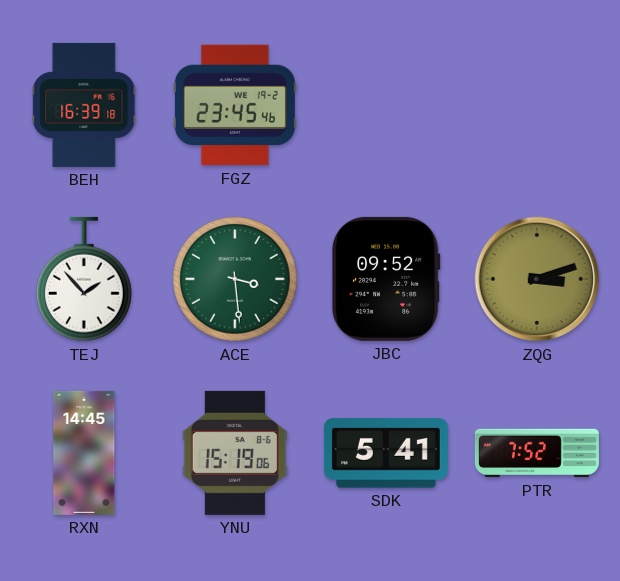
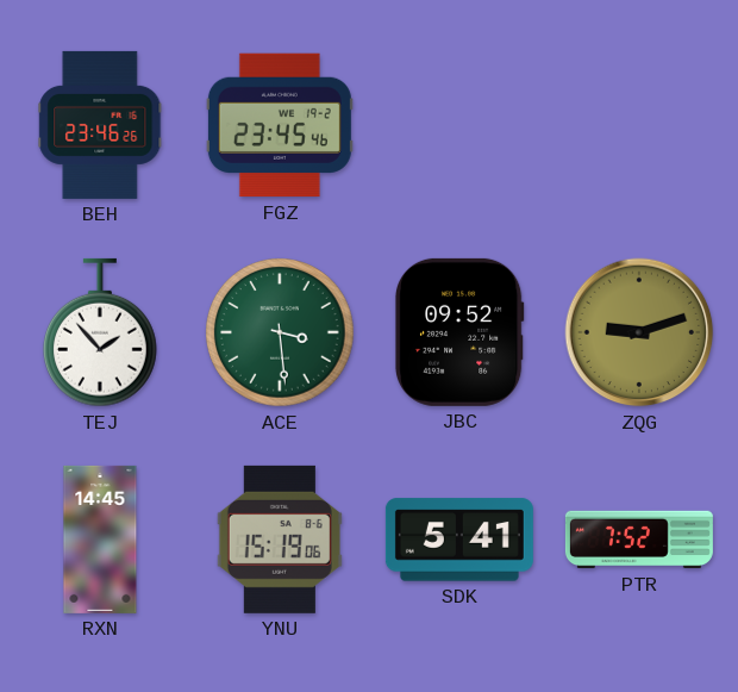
BEH: 16:39 -> 23:46 (100, 125)
ZQG: 3:12 -> 9:12 (639, 332)
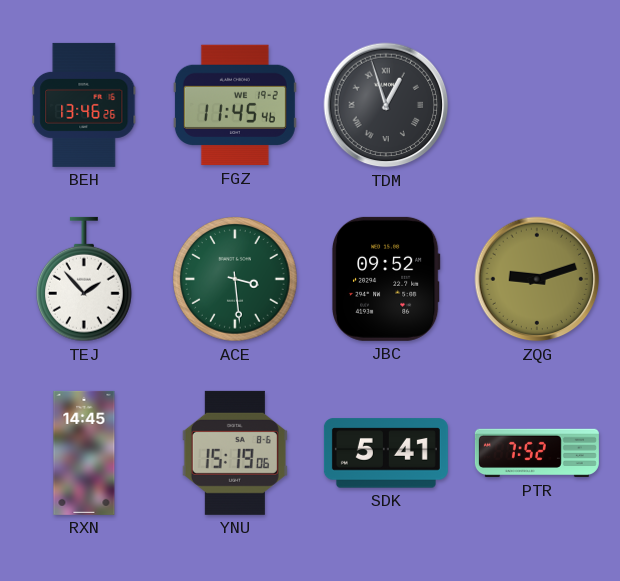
BEH: 23:46 -> 13:46 (84, 105)
FGZ: 23:45 -> 11:45 (235, 105)
TDM: none -> 12:57 (386, 105)
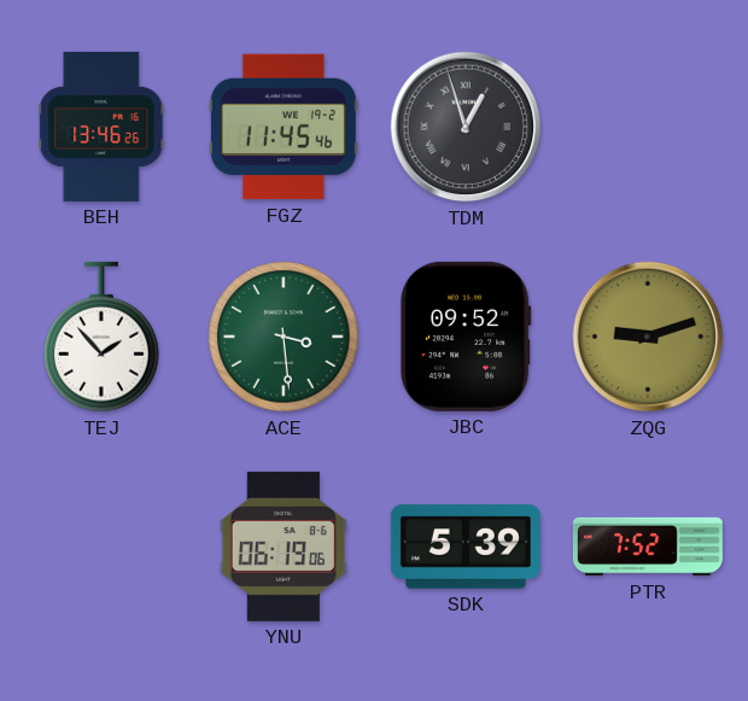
RXN: 14:45 -> none (84, 453)
YNU: 15:19 -> 06:19 (284, 547)
SDK: 5:41 -> 5:39 (466, 547)
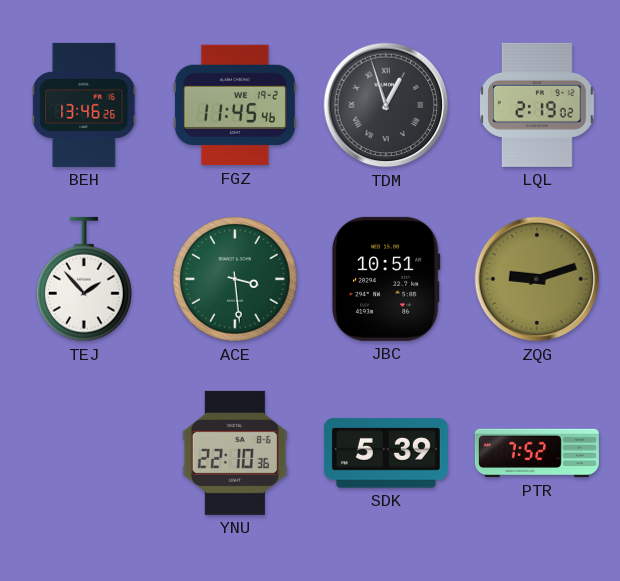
LQL: none -> 2:19 (537, 105)
JBC: 09:52 -> 10:51 (386, 279)
YNU: 06:19 -> 22:10 (235, 453)
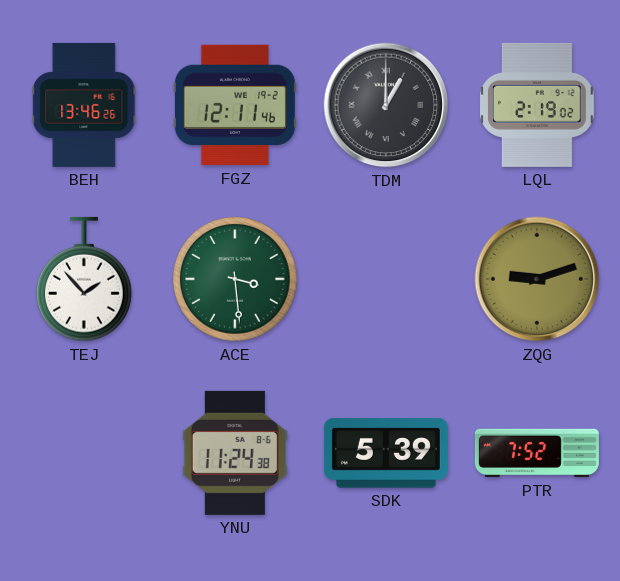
FGZ: 11:45 -> 12:11 (235, 105)
TDM: 12:57 -> 1:00 (386, 105)
JBC: 10:51 -> none (386, 279)
YNU: 22:10 -> 11:24 (235, 453)
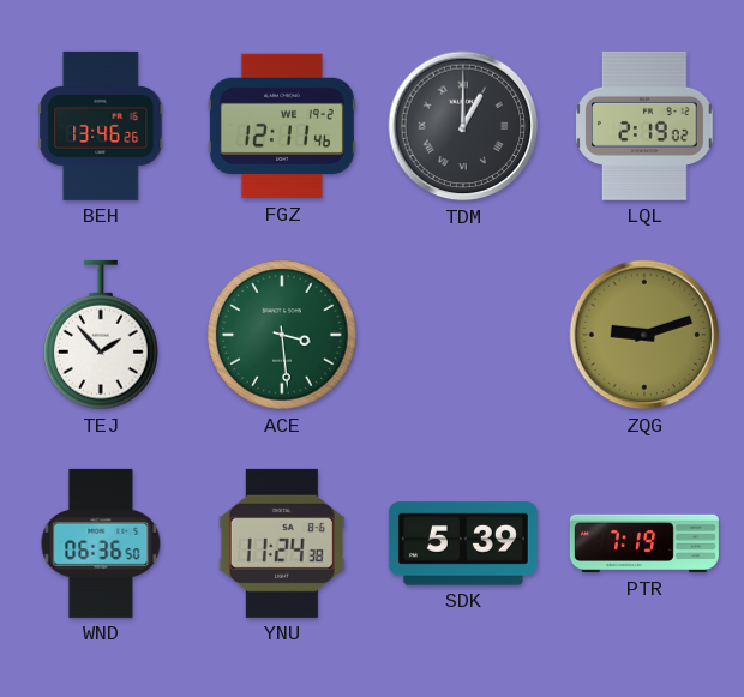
WND: none -> 06:36 (101, 543)
PTR: 7:52 -> 7:19 (644, 543)
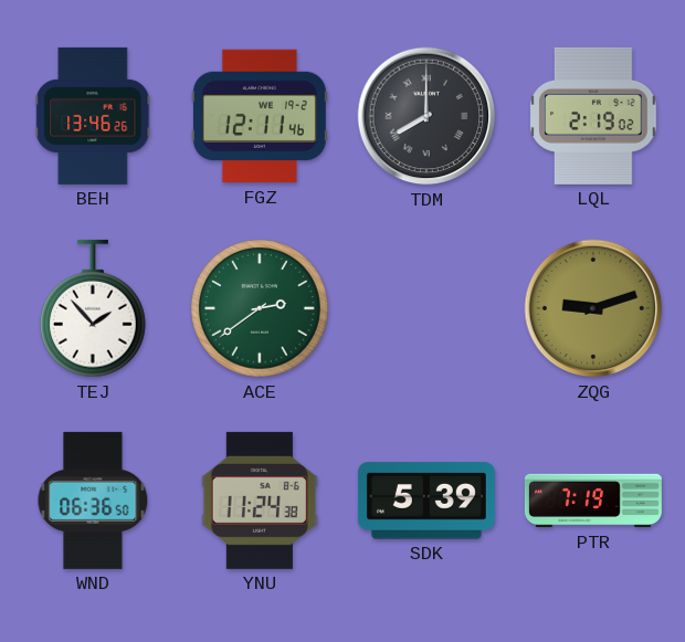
TDM: 1:00 -> 8:00 (426, 116)
ACE: 3:29 -> 2:39 (260, 308)
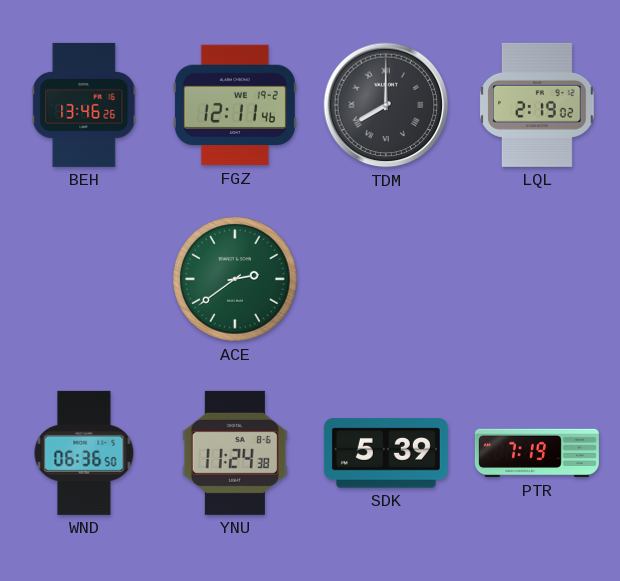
TEJ: 1:53 -> none (94, 308)
ZQG: 9:12 -> none (593, 308)
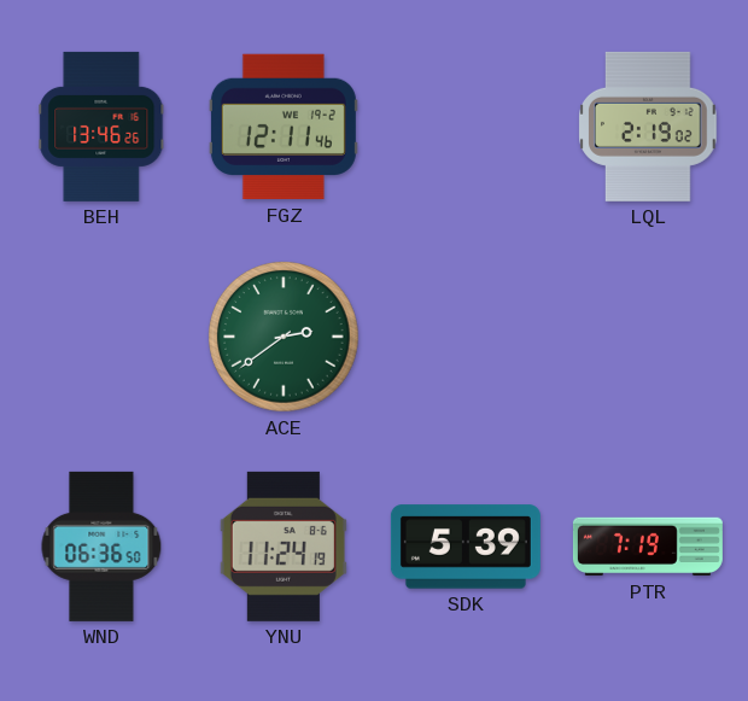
TDM: 8:00 -> none (386, 105)
YNU: 11:24:38 -> 11:24:19 (284, 547)
